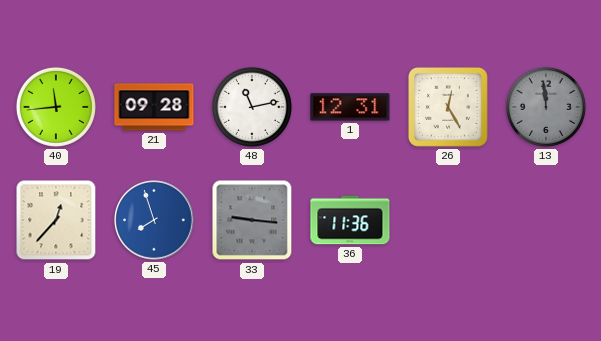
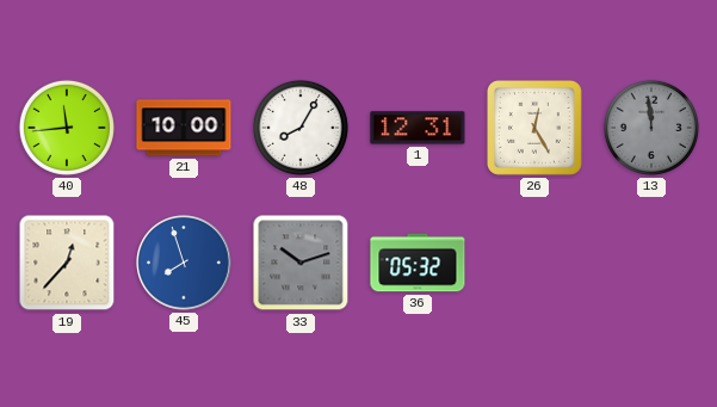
21: 09:28 -> 10:00 (184, 128)
48: 11:13 -> 8:05 (301, 128)
33: 9:16 -> 10:12 (301, 263)
36: 11:36 -> 05:32 (418, 263)
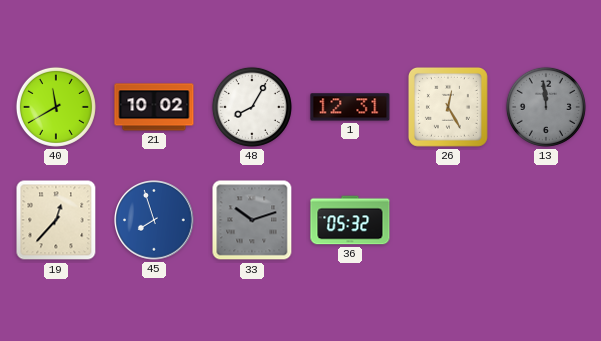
40: 11:44 -> 11:40 (56, 107)
21: 10:00 -> 10:02 (154, 107)
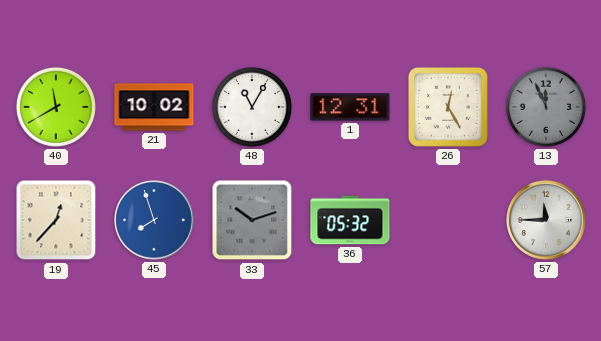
48: 8:05 -> 11:05 (252, 107)
13: 11:59 -> 11:56 (546, 107)
57: none -> 11:45 (547, 221)
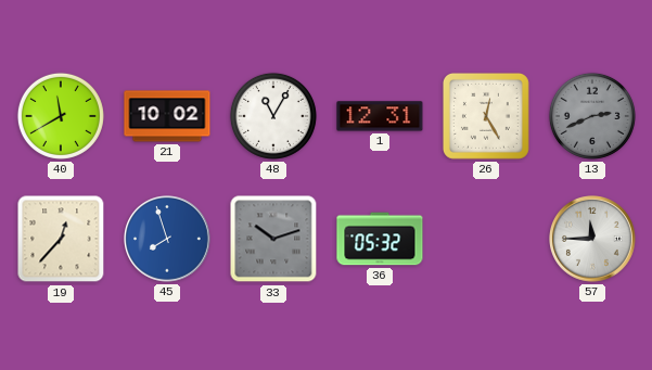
13: 11:56 -> 2:41 (592, 116)
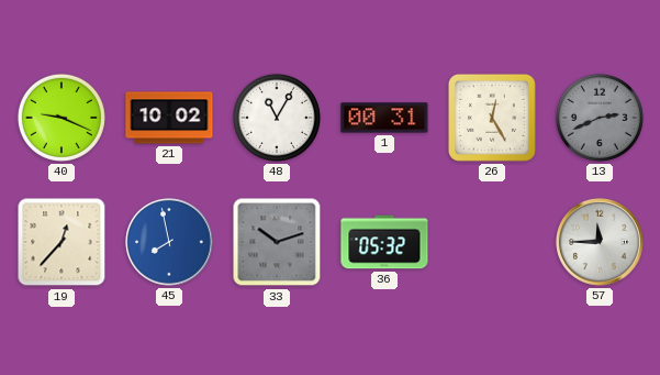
40: 11:40 -> 9:19 (61, 118)
1: 12:31 -> 00:31 (384, 118)
45: 7:57 -> 7:58 (170, 243)
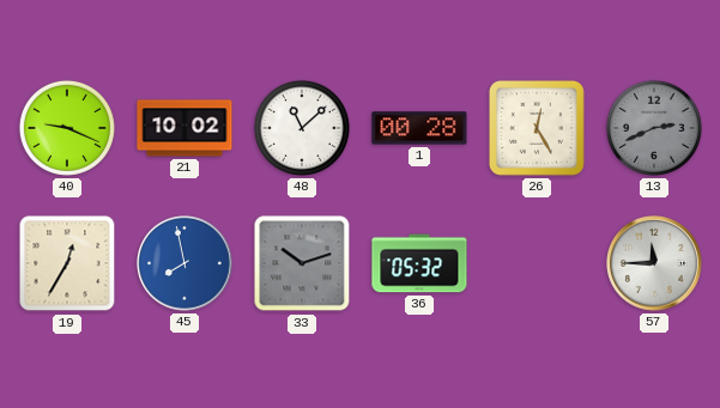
48: 11:05 -> 11:08 (302, 128)
1: 00:31 -> 00:28 (419, 128)
19: 12:37 -> 12:35 (67, 263)
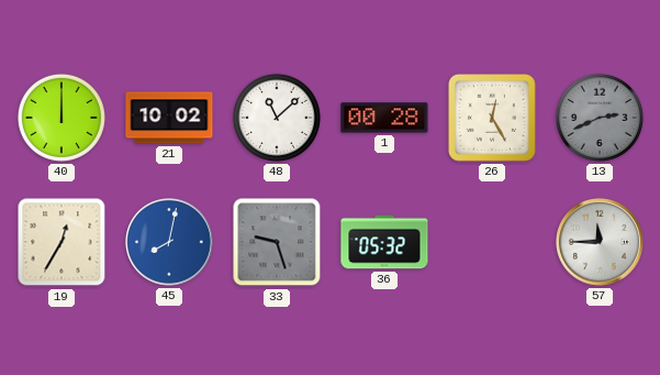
40: 9:19 -> 12:00 (61, 118)
45: 7:58 -> 8:02 (170, 243)
33: 10:12 -> 9:27 (277, 242)
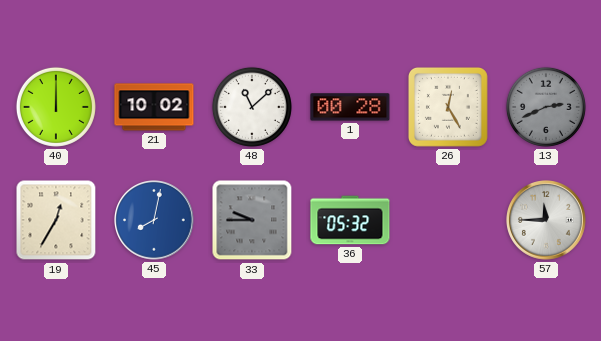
33: 9:27 -> 9:45 (252, 220)
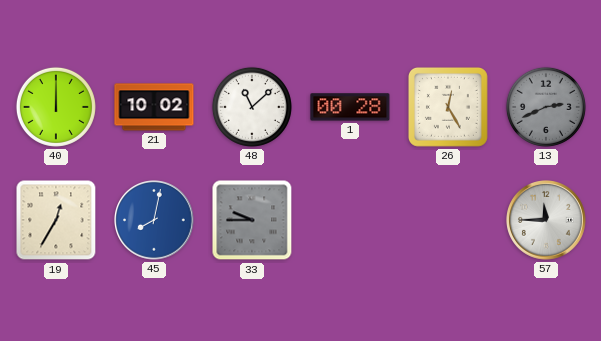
36: 05:32 -> none (350, 220)
